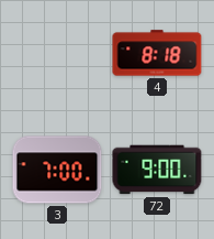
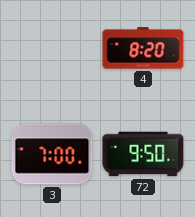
4: 8:18 -> 8:20 (143, 48)
72: 9:00 -> 9:50 (143, 154)
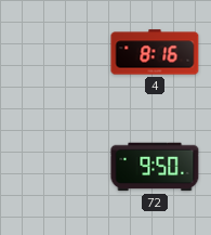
4: 8:20 -> 8:16 (155, 52)
3: 7:00 -> none (52, 154)
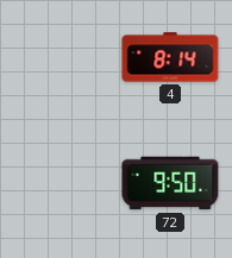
4: 8:16 -> 8:14 (170, 57)
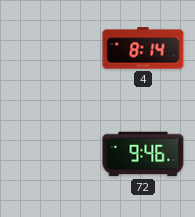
72: 9:50 -> 9:46 (143, 154)
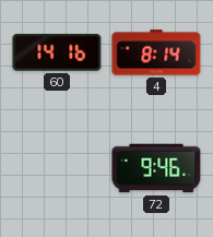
60: none -> 14:16 (57, 54)
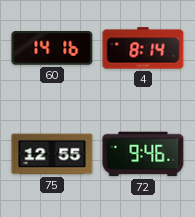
75: none -> 12:55 (52, 154)
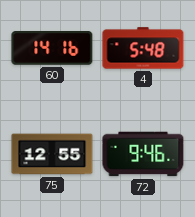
4: 8:14 -> 5:48 (143, 48)
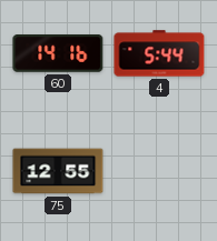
4: 5:48 -> 5:44 (159, 53)
72: 9:46 -> none (143, 154)
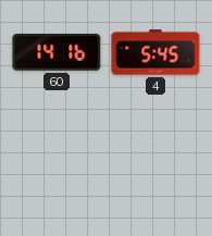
4: 5:44 -> 5:45 (155, 52)
75: 12:55 -> none (58, 171)
